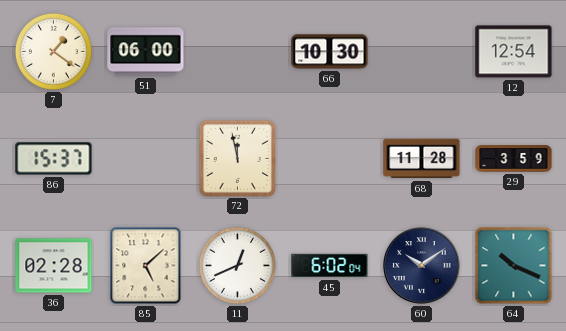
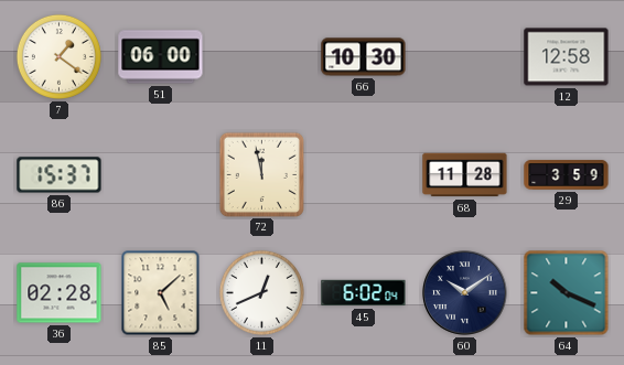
12: 12:54 -> 12:58 (567, 57)
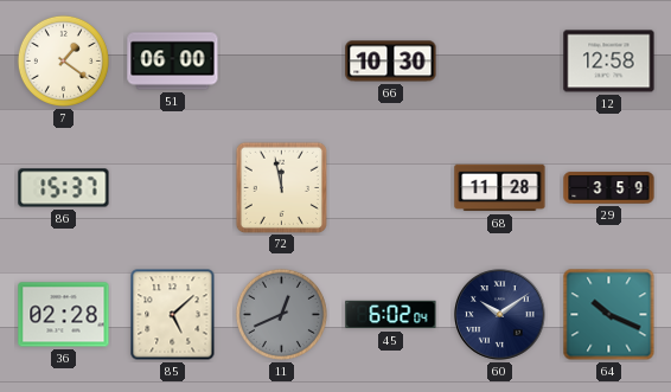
11 dial: white -> grey (281, 314)
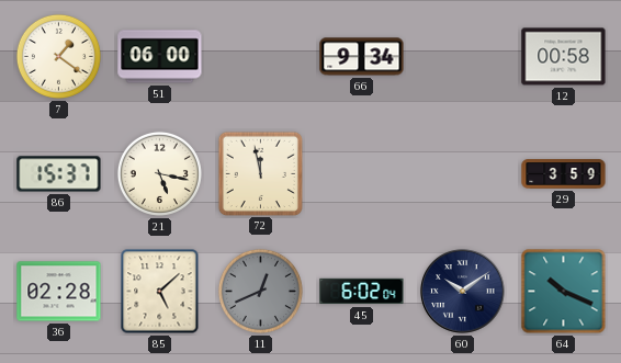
66: 10:30 -> 9:34 (362, 57)
12: 12:58 -> 00:58 (564, 57)
21: none -> 5:17 (159, 173)
68: 11:28 -> none (500, 188)
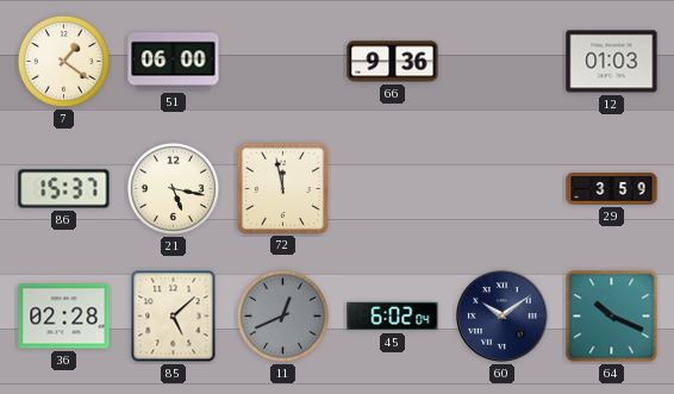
66: 9:34 -> 9:36 (393, 62)
12: 00:58 -> 01:03 (612, 62)
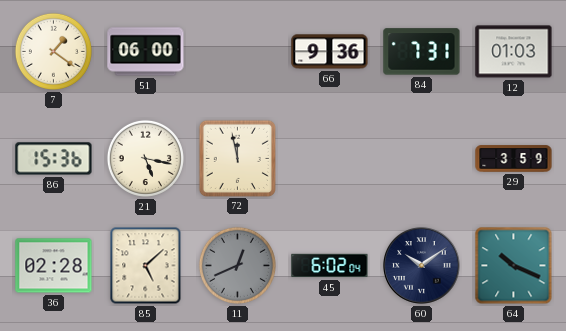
84: none -> 7:31 (422, 52)
86: 15:37 -> 15:36 (54, 159)
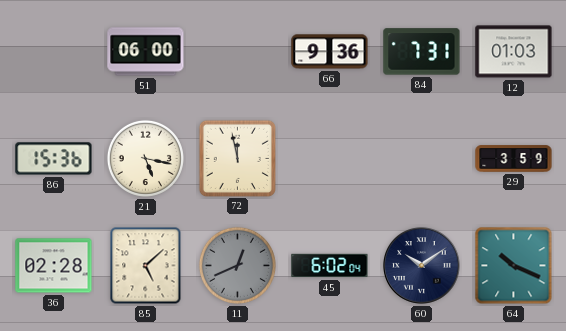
7: 1:21 -> none (53, 51)
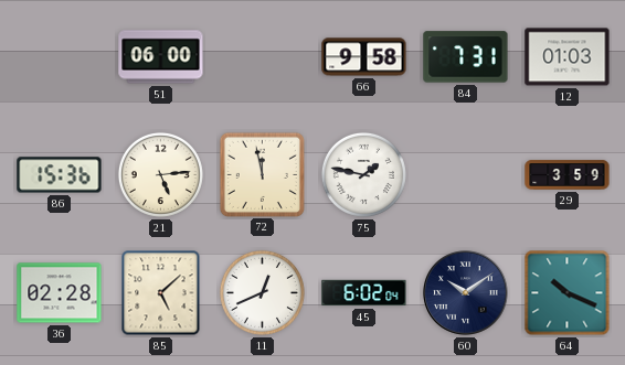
66: 9:36 -> 9:58 (364, 57)
21: 5:17 -> 5:14 (160, 174)
75: none -> 1:47 (363, 174)
11 dial: grey -> white (262, 292)
